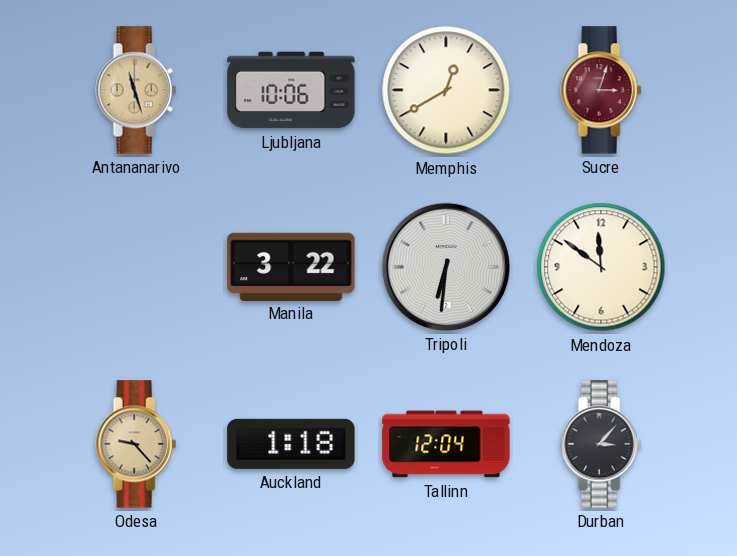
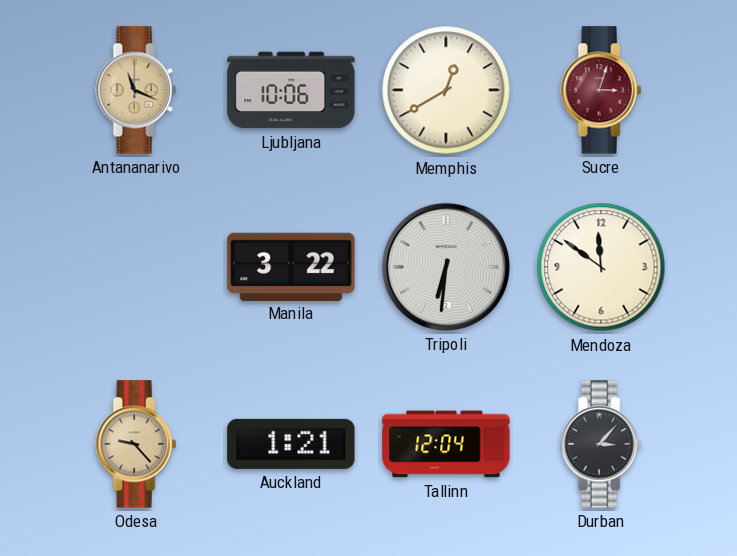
Antananarivo: 11:27 -> 11:19 (136, 90)
Auckland: 1:18 -> 1:21 (291, 444)
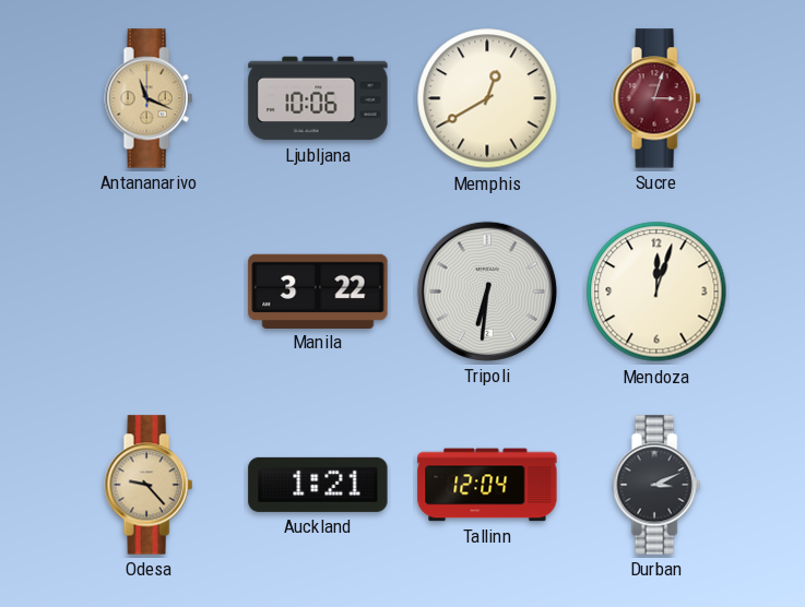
Mendoza: 11:51 -> 12:03 (656, 291)
Durban: 3:07 -> 3:11 (656, 485)
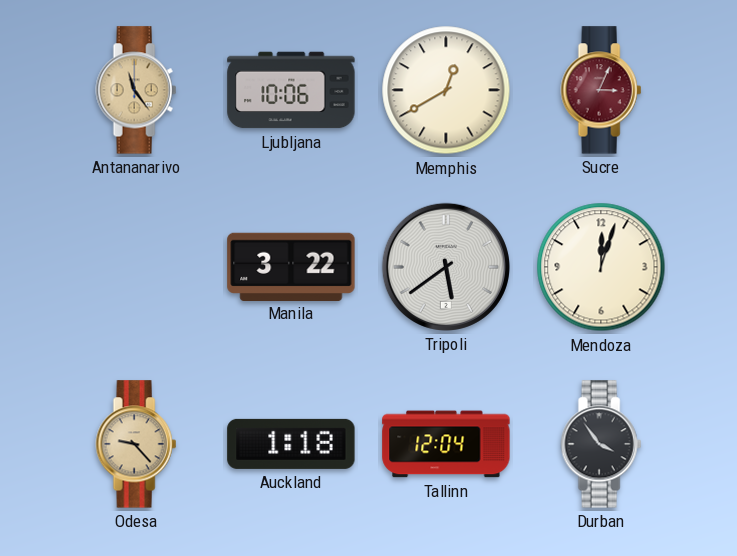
Antananarivo: 11:19 -> 11:24 (136, 90)
Sucre: 3:03 -> 3:04 (601, 90)
Tripoli: 6:31 -> 5:39 (446, 267)
Auckland: 1:21 -> 1:18 (291, 444)
Durban: 3:11 -> 3:54 (601, 444)
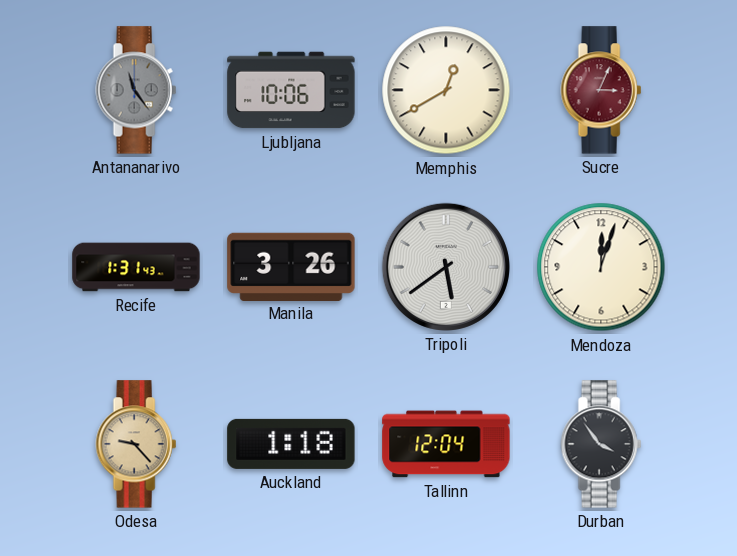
Antananarivo dial: champagne -> grey (136, 90)
Recife: none -> 1:31 (136, 267)
Manila: 3:22 -> 3:26 (291, 266)
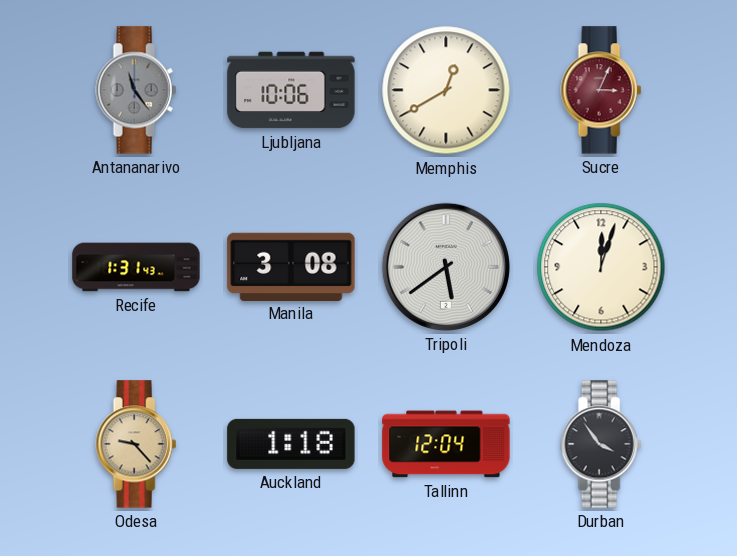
Manila: 3:26 -> 3:08 (291, 266)
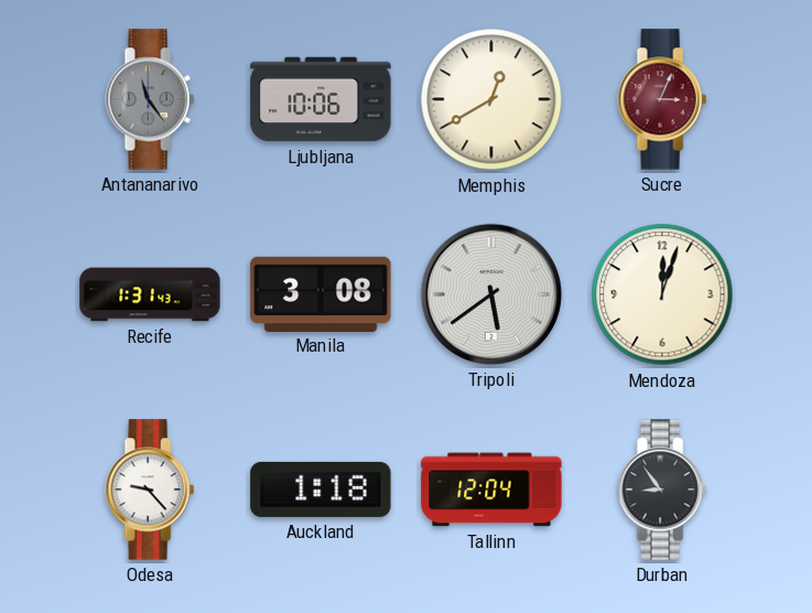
Odesa dial: champagne -> white (150, 490)
Durban: 3:54 -> 8:54 (662, 490)
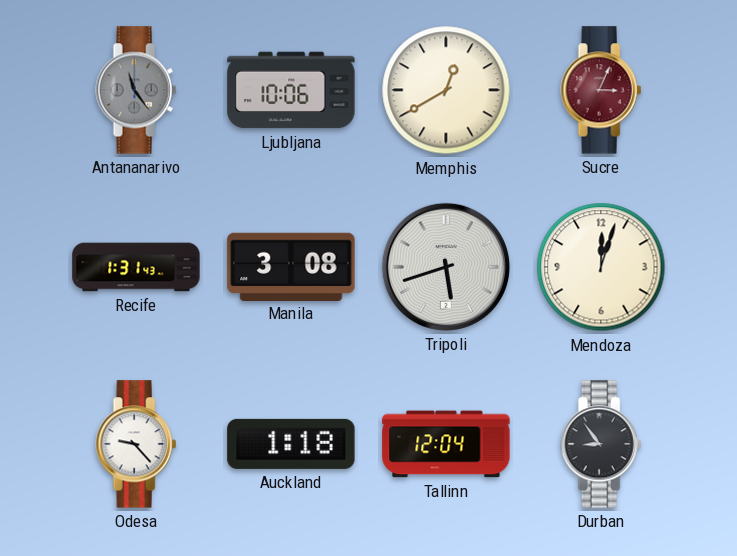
Tripoli: 5:39 -> 5:42 (446, 267)
